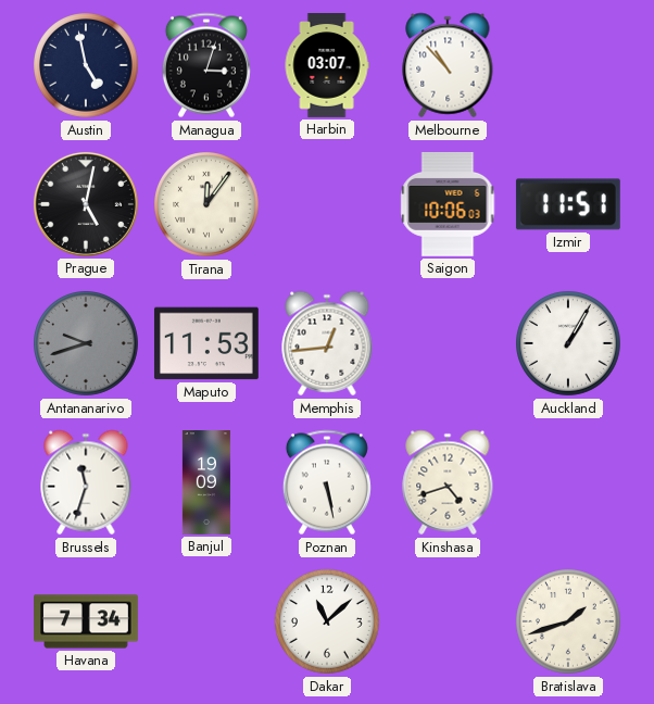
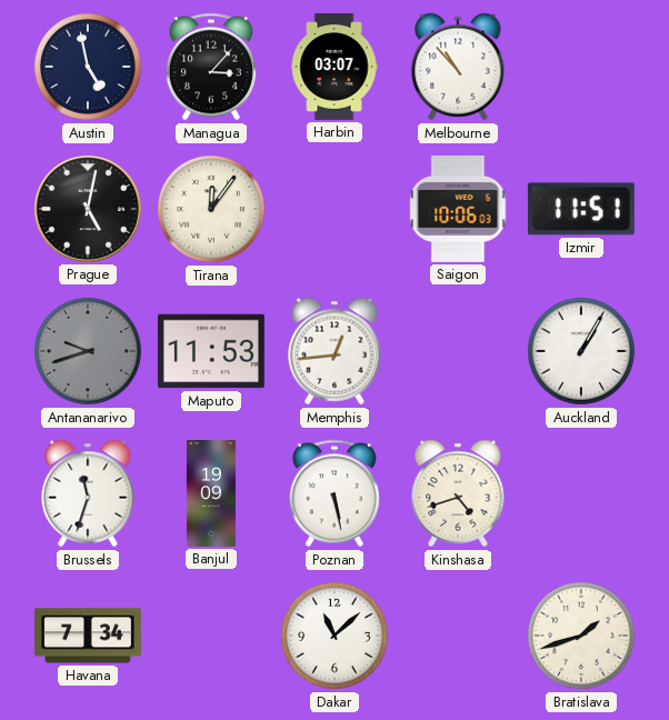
Managua: 3:03 -> 3:07 (211, 67)
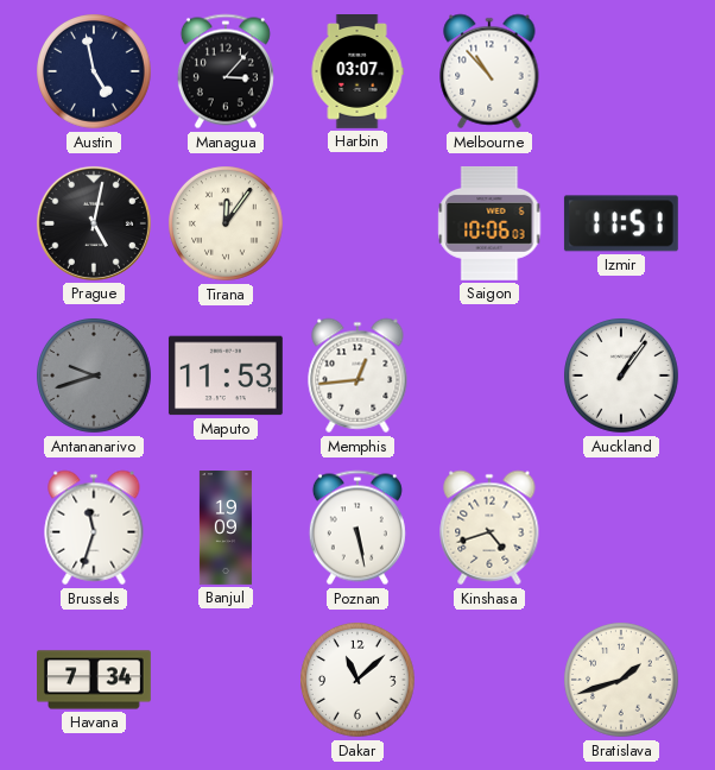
Auckland: 1:05 -> 1:06 (622, 377)
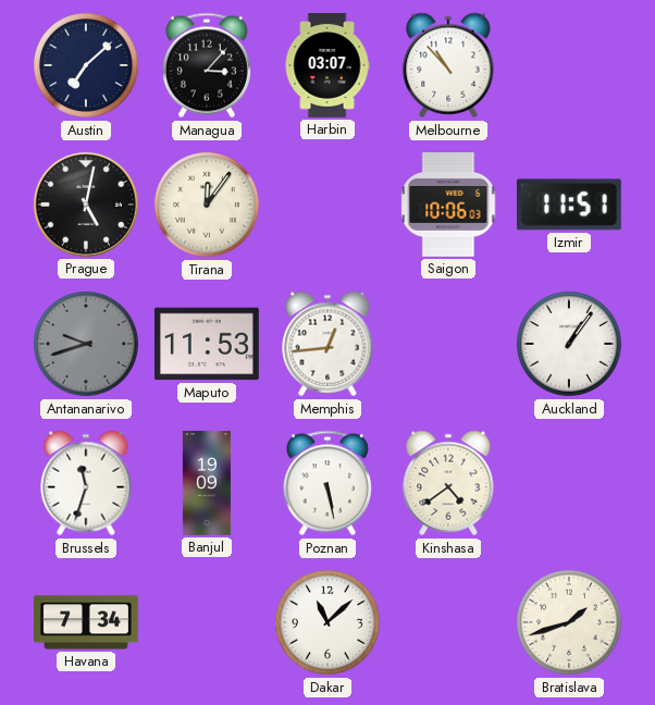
Austin: 4:58 -> 7:08 (87, 66)
Kinshasa: 4:42 -> 4:39 (448, 483)
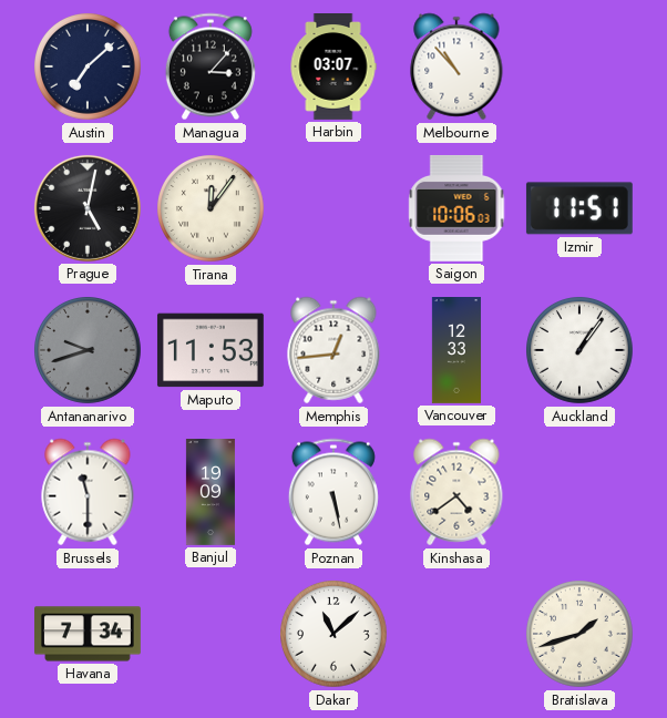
Vancouver: none -> 12:33 (456, 351)
Brussels: 11:33 -> 11:30 (88, 492)
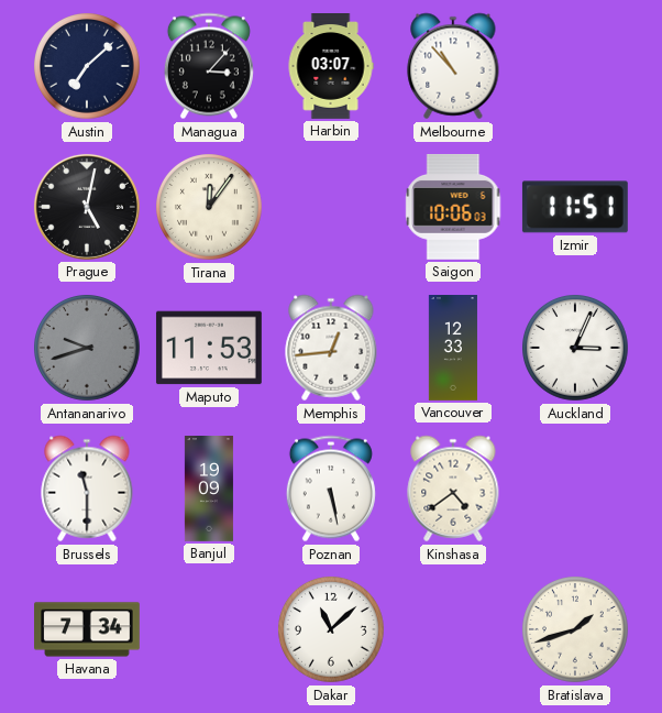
Auckland: 1:06 -> 3:04 (576, 349)
